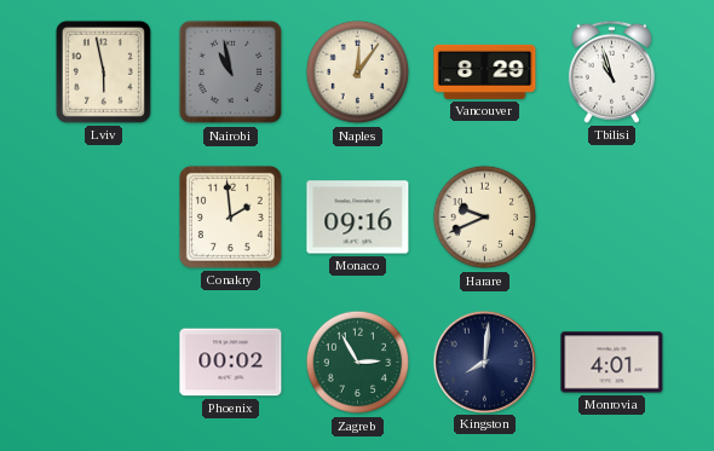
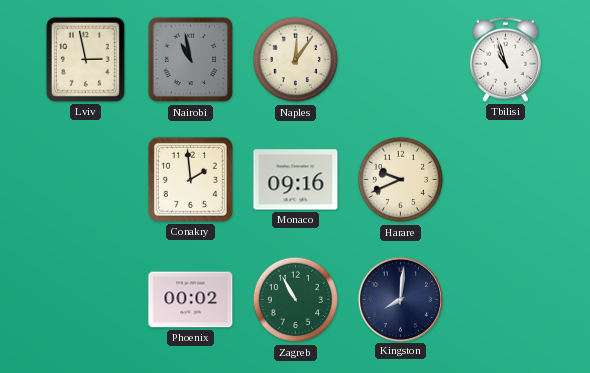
Lviv: 5:58 -> 2:58 (85, 59)
Vancouver: 8:29 -> none (485, 71)
Zagreb: 2:55 -> 10:55 (296, 300)
Monrovia: 4:01 -> none (612, 363)
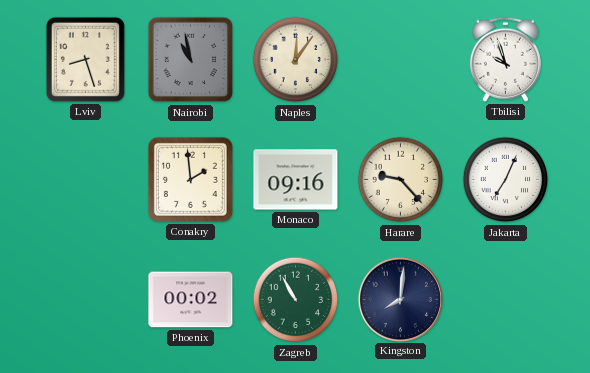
Lviv: 2:58 -> 8:27 (85, 59)
Tbilisi: 10:57 -> 9:57 (505, 59)
Harare: 9:41 -> 9:23 (401, 180)
Jakarta: none -> 7:04 (506, 180)
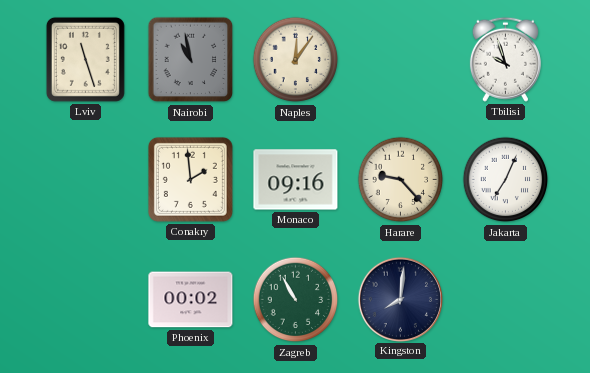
Lviv: 8:27 -> 11:27 (85, 59)
